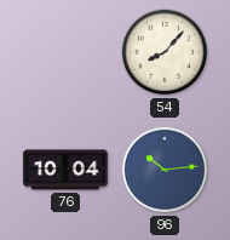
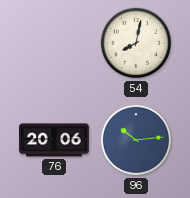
54: 8:07 -> 8:02 (136, 43)
76: 10:04 -> 20:06 (55, 140)
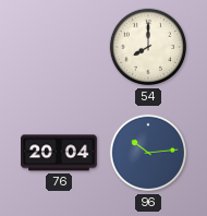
54: 8:02 -> 8:00 (148, 47)
76: 20:06 -> 20:04 (60, 153)
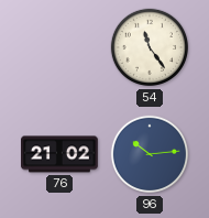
54: 8:00 -> 11:24 (150, 47)
76: 20:04 -> 21:02 (61, 154)
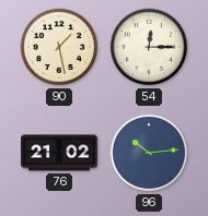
90: none -> 1:28 (59, 47)
54: 11:24 -> 12:15 (149, 47)
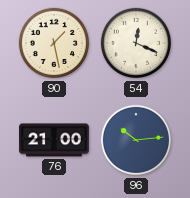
54: 12:15 -> 12:19 (136, 43)
76: 21:02 -> 21:00 (55, 140)
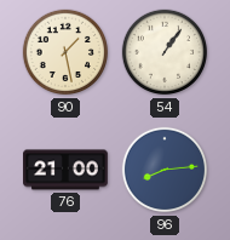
54: 12:19 -> 1:06 (165, 52)
96: 10:14 -> 8:14 (165, 170)
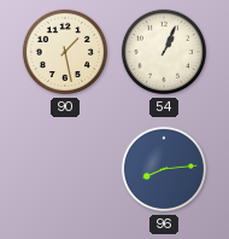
54: 1:06 -> 1:04 (164, 52)
76: 21:00 -> none (67, 170)
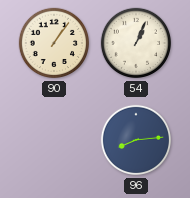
90: 1:28 -> 1:06 (54, 43)
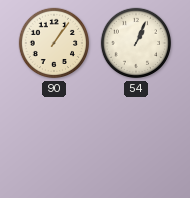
96: 8:14 -> none (136, 140)
